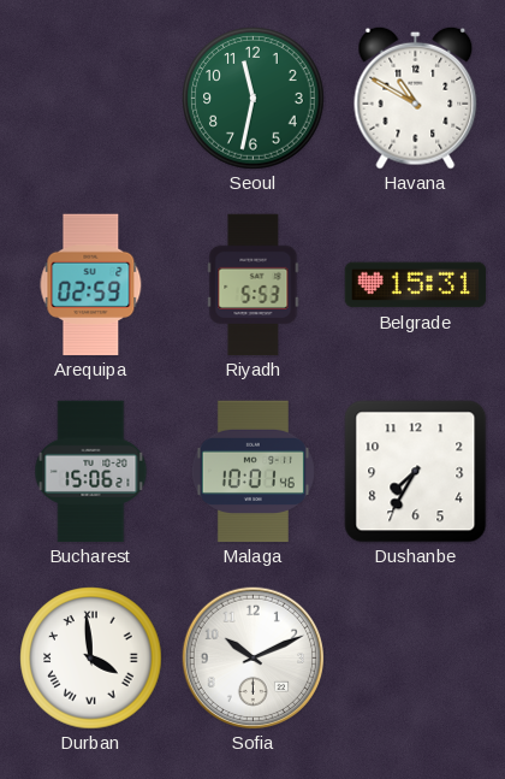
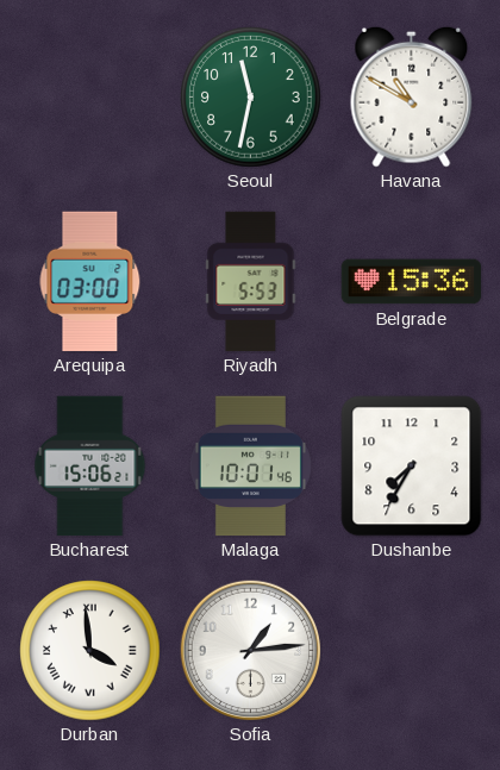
Arequipa: 02:59 -> 03:00 (90, 282)
Belgrade: 15:31 -> 15:36 (412, 282)
Sofia: 10:11 -> 1:14 (250, 650)
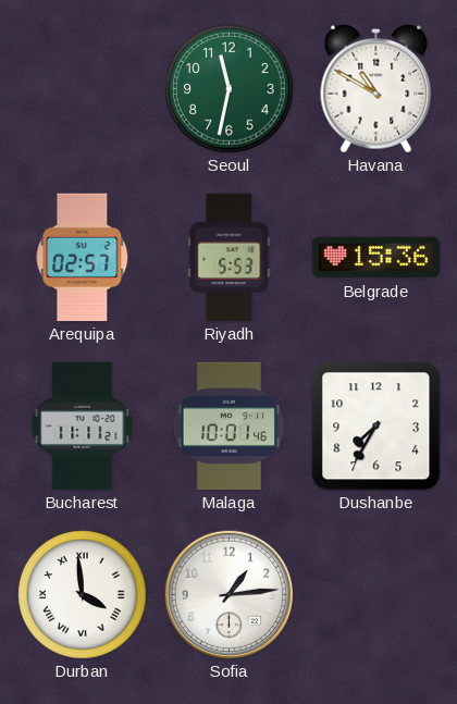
Arequipa: 03:00 -> 02:57 (83, 258)
Bucharest: 15:06 -> 11:11 (83, 427)
